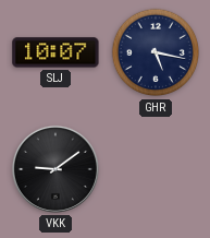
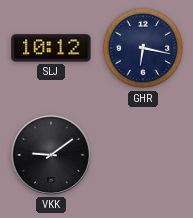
SLJ: 10:07 -> 10:12 (51, 48)
GHR: 5:17 -> 6:17 (143, 48)
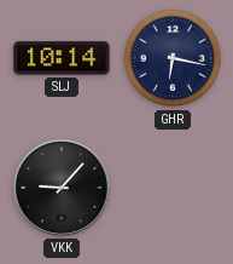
SLJ: 10:12 -> 10:14 (62, 58)
VKK: 9:09 -> 9:07 (62, 188)
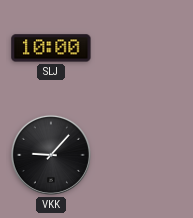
SLJ: 10:14 -> 10:00 (51, 48)
GHR: 6:17 -> none (173, 58)
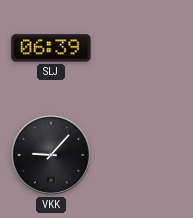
SLJ: 10:00 -> 06:39 (51, 48)
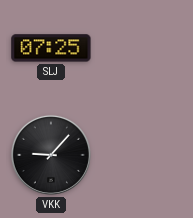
SLJ: 06:39 -> 07:25 (51, 48)
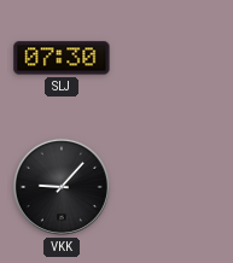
SLJ: 07:25 -> 07:30 (62, 58)
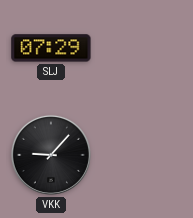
SLJ: 07:30 -> 07:29 (51, 48)
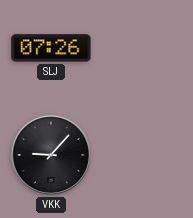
SLJ: 07:29 -> 07:26 (51, 48)
